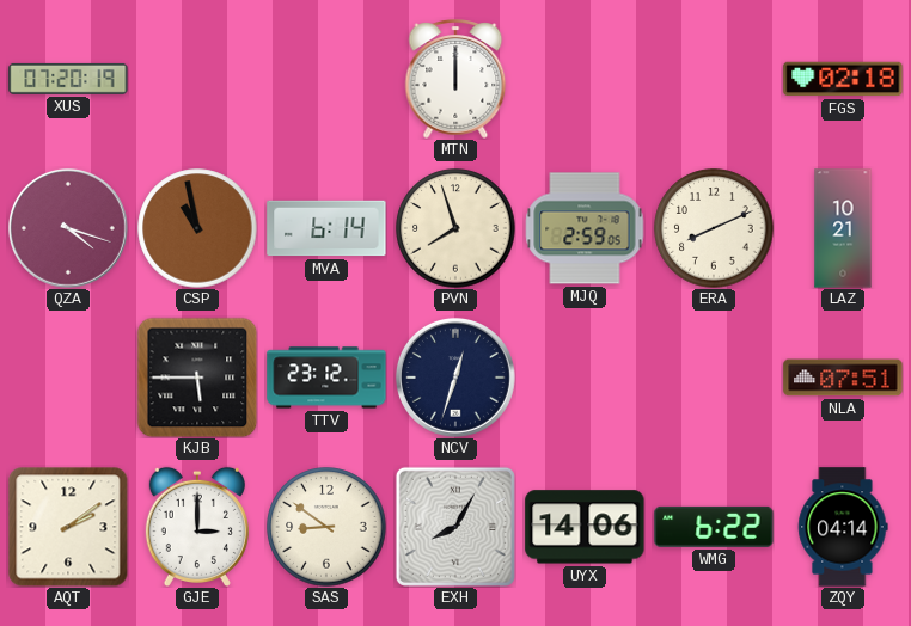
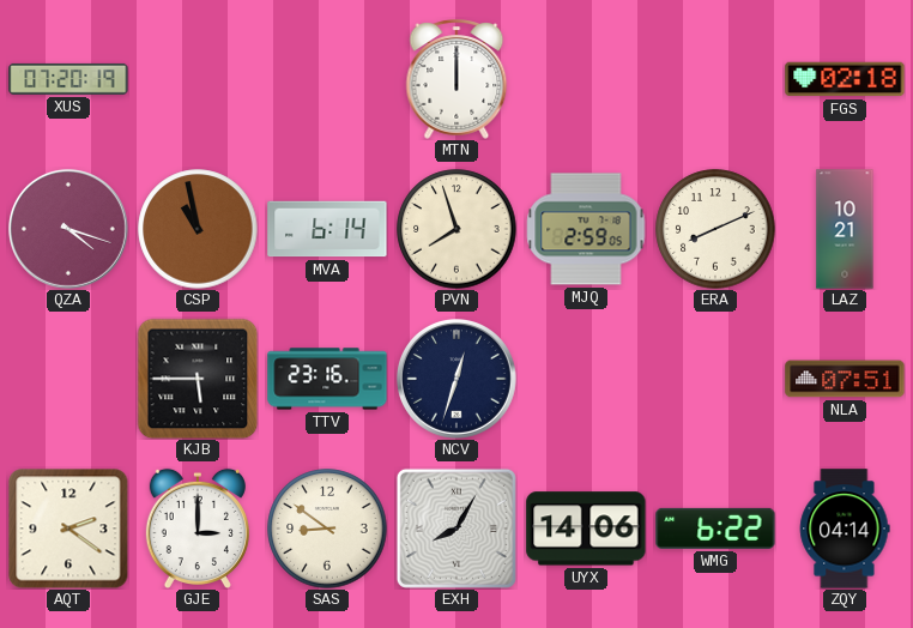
TTV: 23:12 -> 23:16 (327, 379)
AQT: 2:09 -> 2:21 (68, 529)
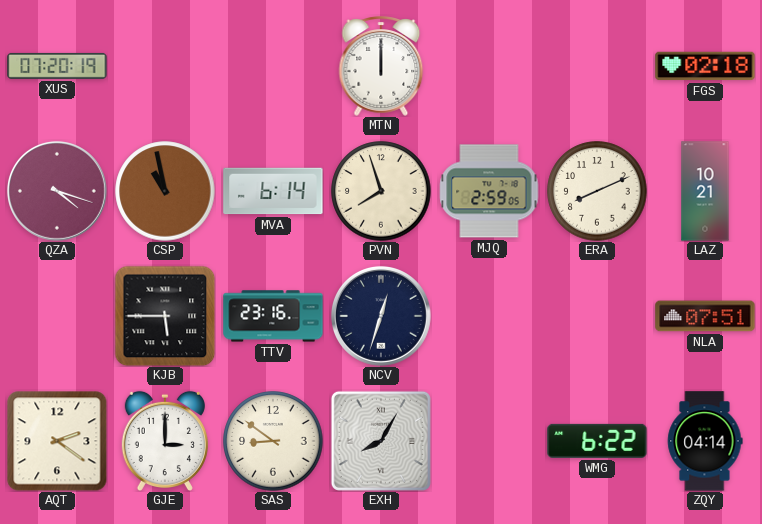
UYX: 14:06 -> none (586, 529)
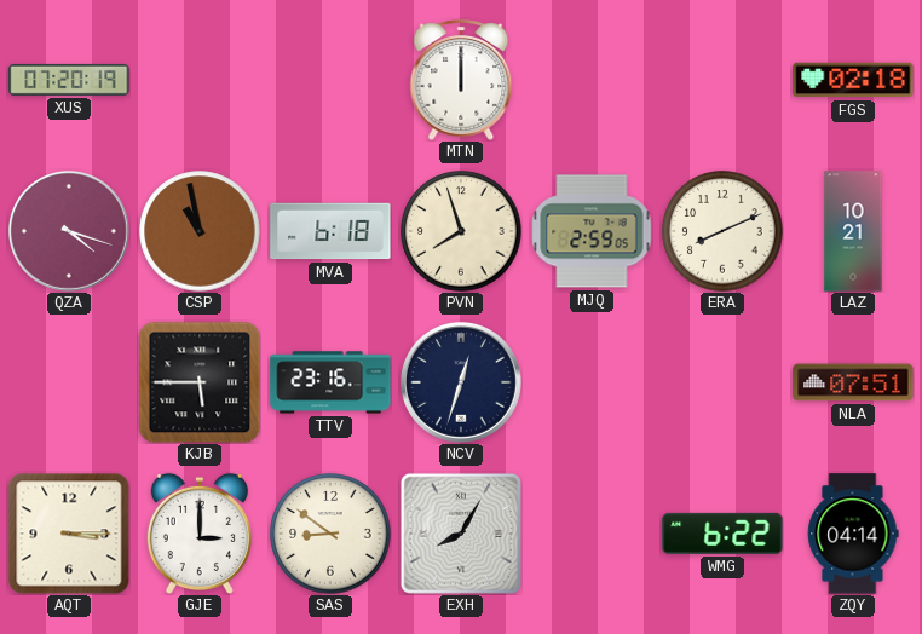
MVA: 6:14 -> 6:18 (330, 231)
AQT: 2:21 -> 3:15 (69, 534)
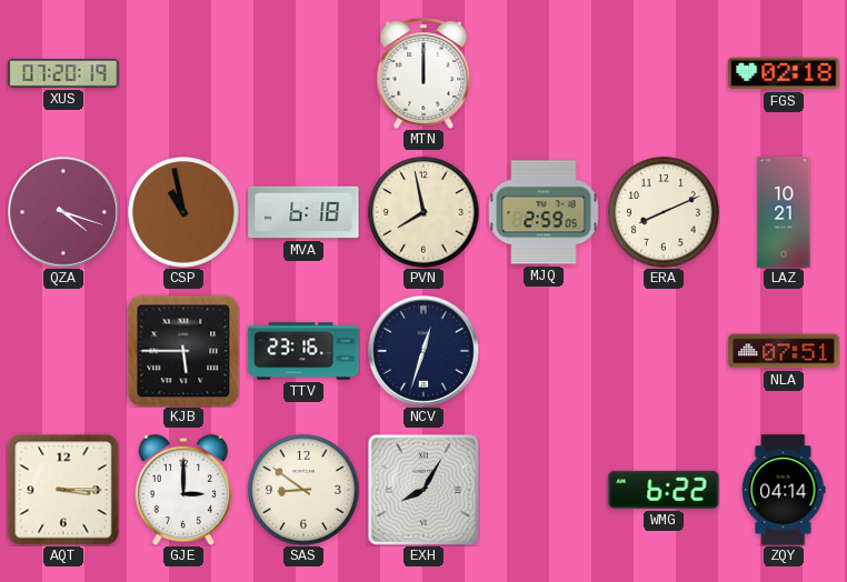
PVN: 7:57 -> 7:58 (423, 212)
